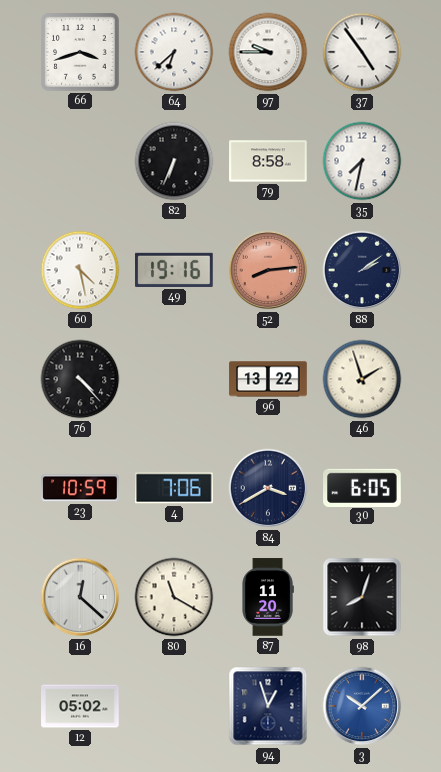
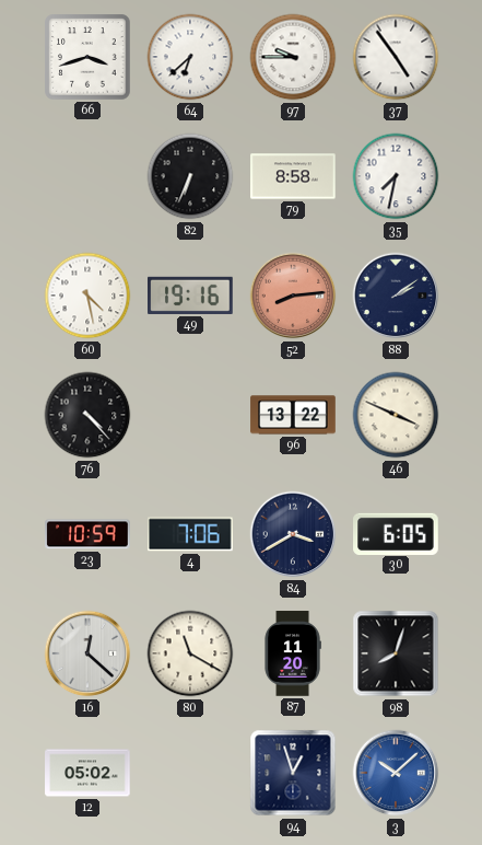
46: 1:57 -> 3:49 (396, 415)
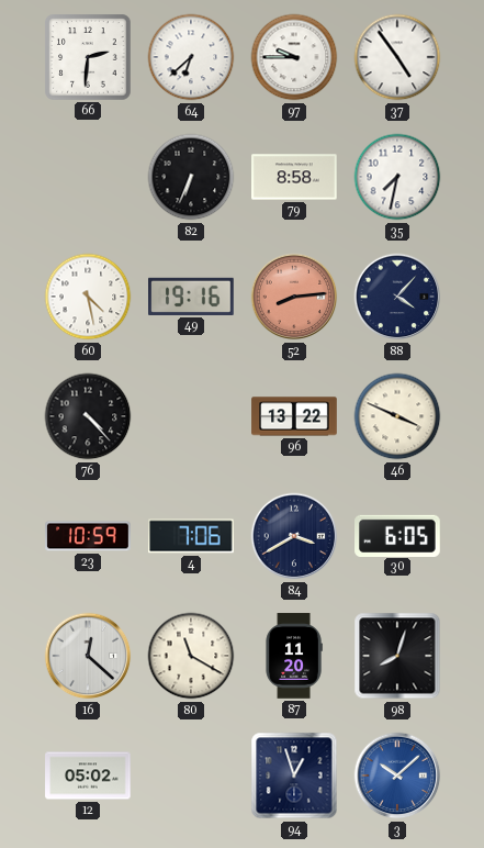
66: 3:42 -> 2:31 (88, 57)
88: 2:09 -> 4:07 (397, 297)
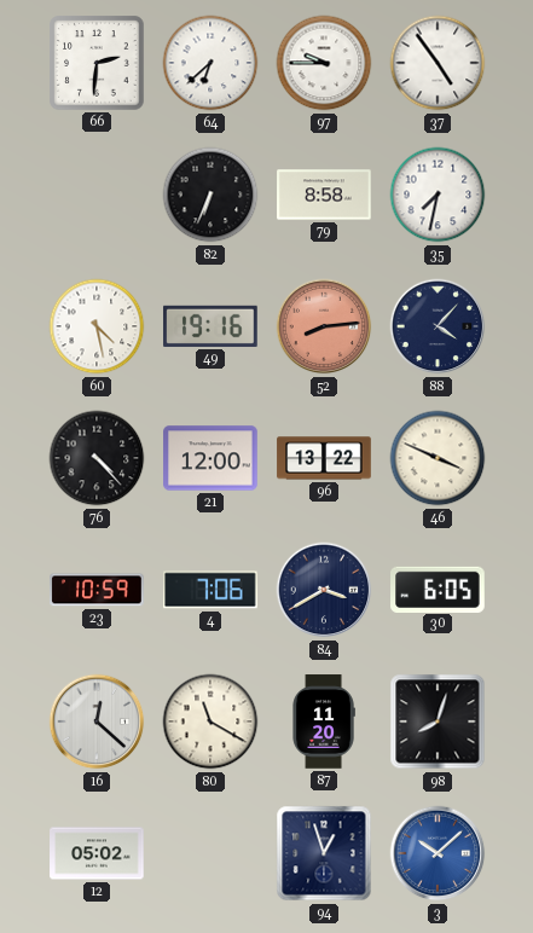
21: none -> 12:00 (210, 458)
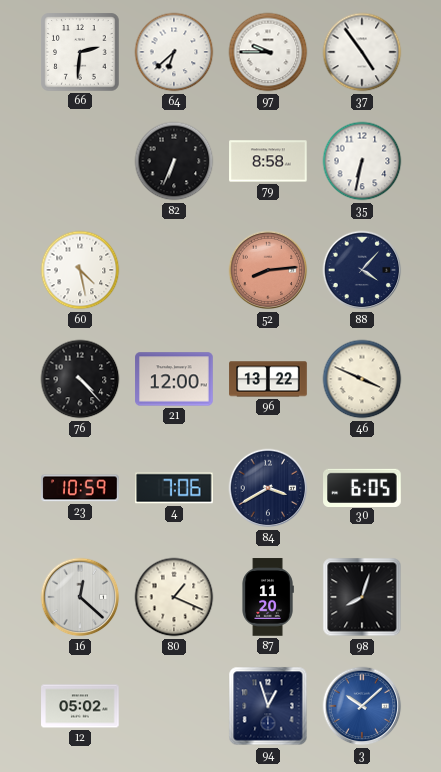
35: 7:32 -> 6:32 (362, 161)
49: 19:16 -> none (210, 326)
80: 11:20 -> 1:19 (174, 597)
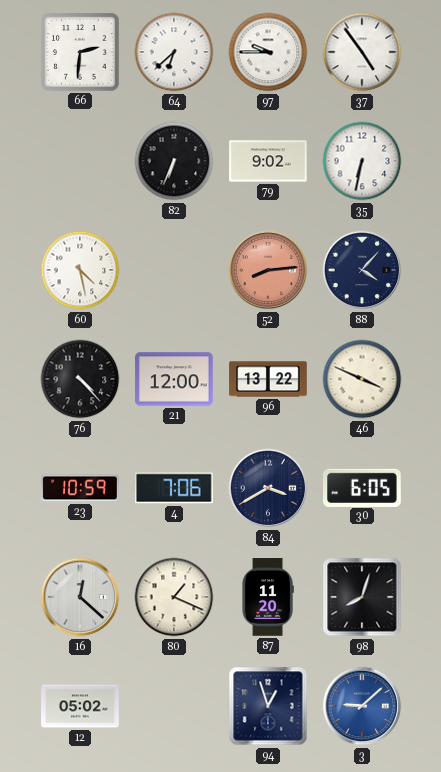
79: 8:58 -> 9:02 (268, 161)
3: 10:08 -> 9:08 (362, 706)
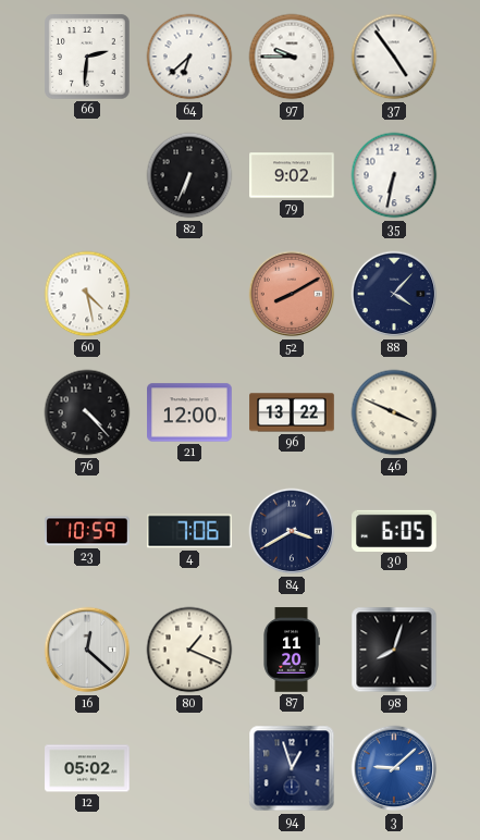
52: 8:14 -> 8:10 (292, 294)
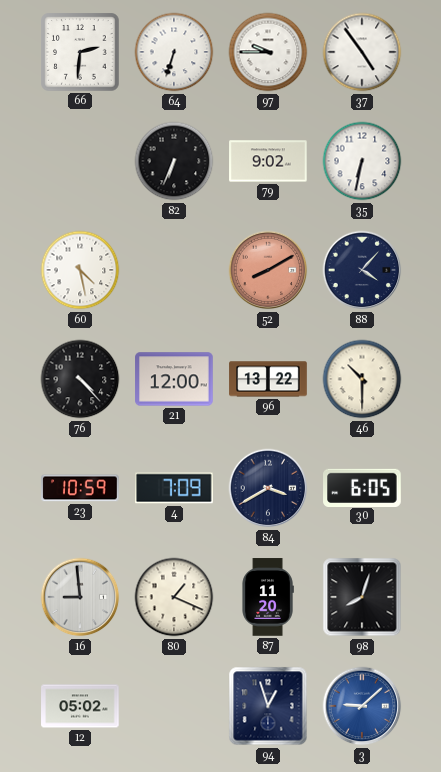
64: 6:38 -> 6:33 (174, 52)
46: 3:49 -> 10:30 (362, 379)
4: 7:06 -> 7:09 (175, 488)
16: 12:22 -> 8:59 (80, 597)
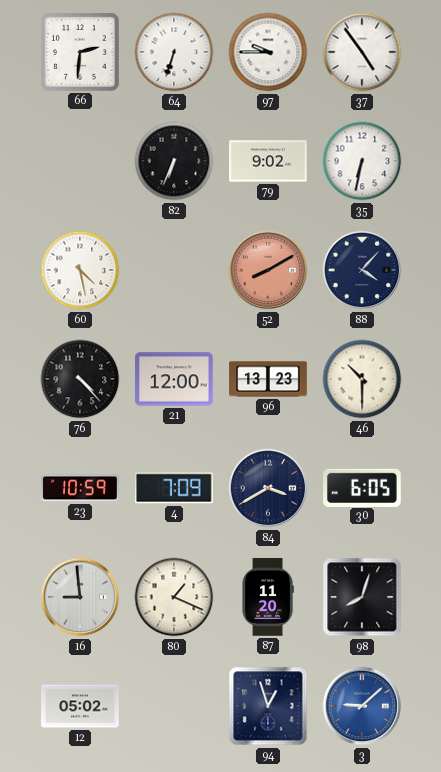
96: 13:22 -> 13:23 (268, 379)
